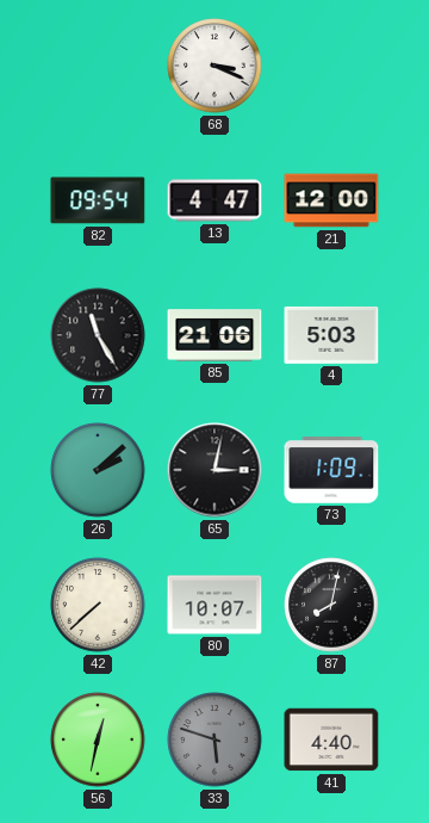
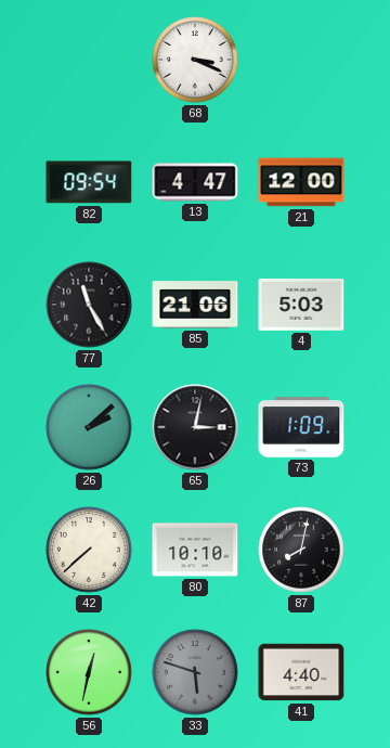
80: 10:07 -> 10:10 (195, 550)
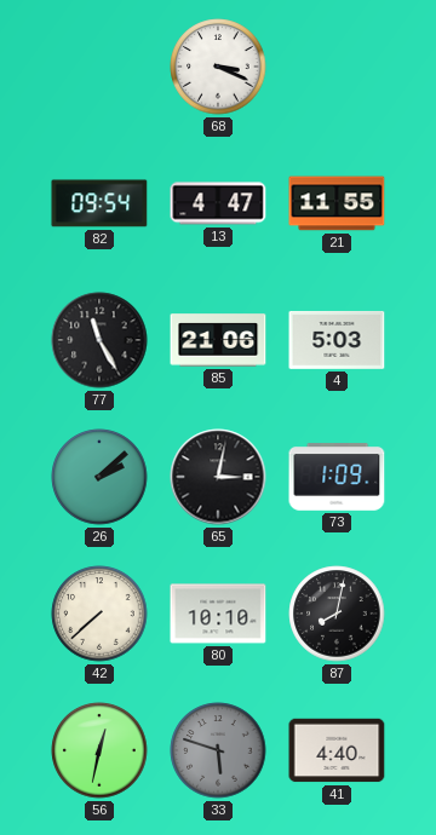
21: 12:00 -> 11:55 (337, 203)
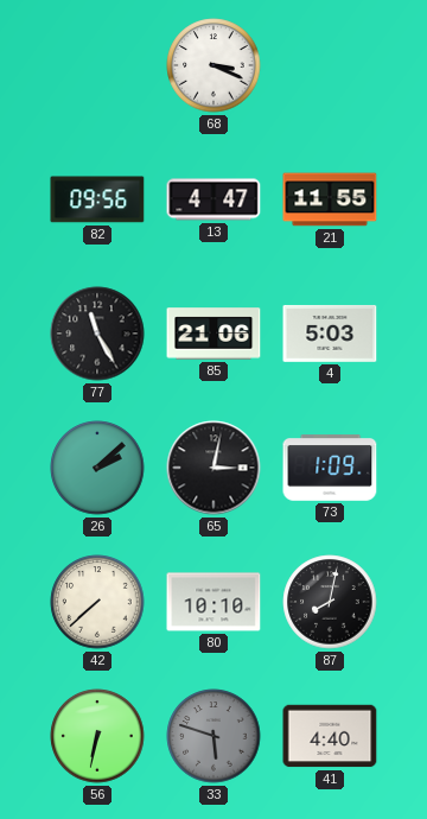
82: 09:54 -> 09:56 (97, 199)
56: 12:32 -> 6:32 (97, 736)
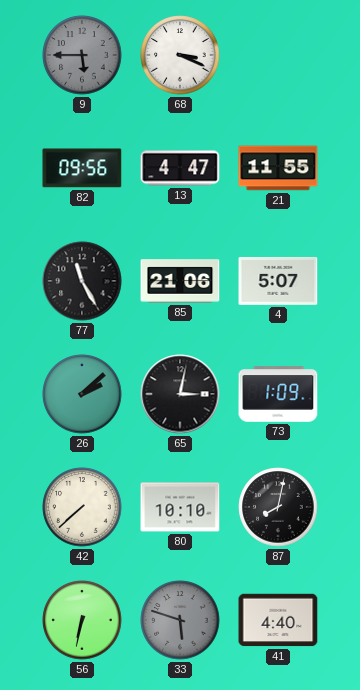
9: none -> 5:45 (82, 55)
4: 5:03 -> 5:07 (278, 281)
